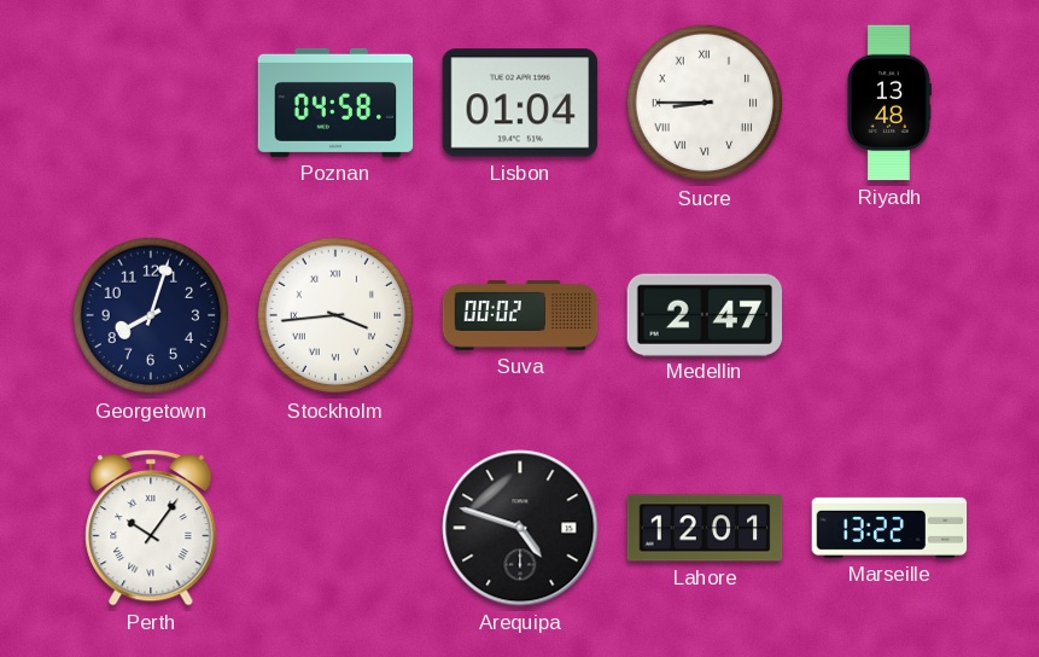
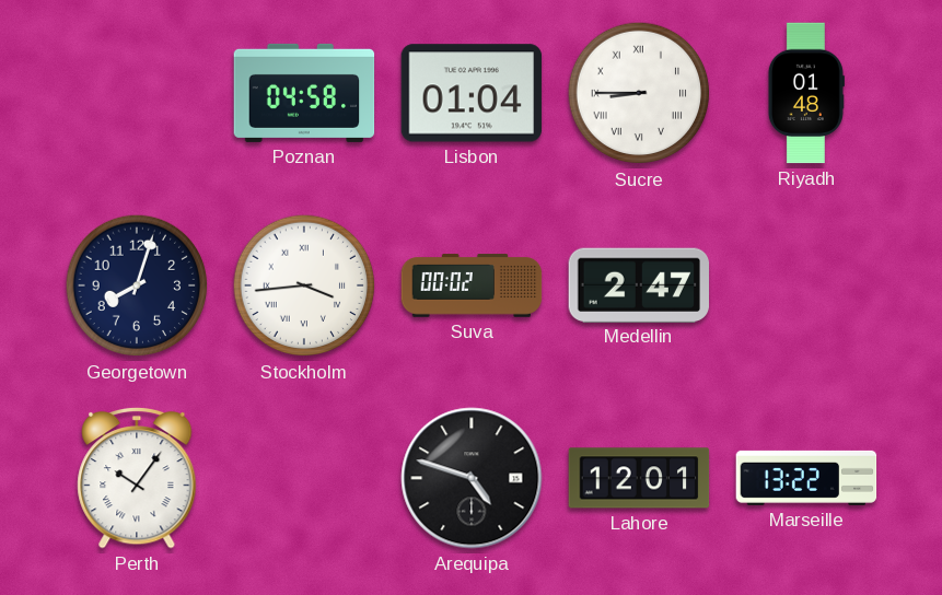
Riyadh: 13:48 -> 01:48 (805, 93)
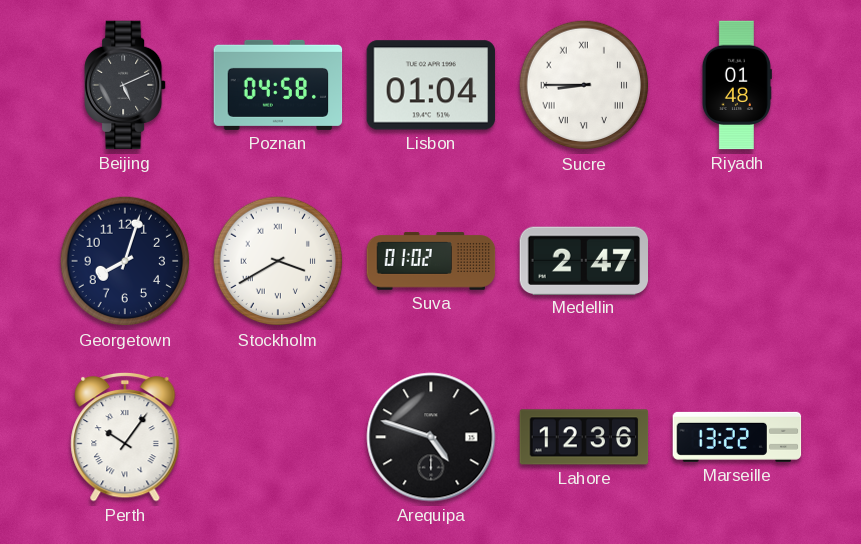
Beijing: none -> 5:11 (126, 85)
Stockholm: 3:44 -> 3:40 (278, 261)
Suva: 00:02 -> 01:02 (431, 261)
Lahore: 12:01 -> 12:36 (584, 437)
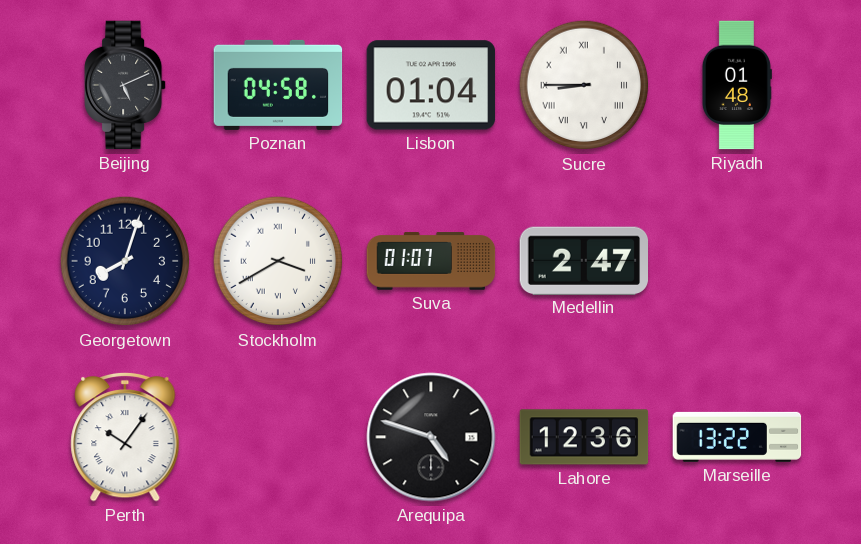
Suva: 01:02 -> 01:07 (431, 261)
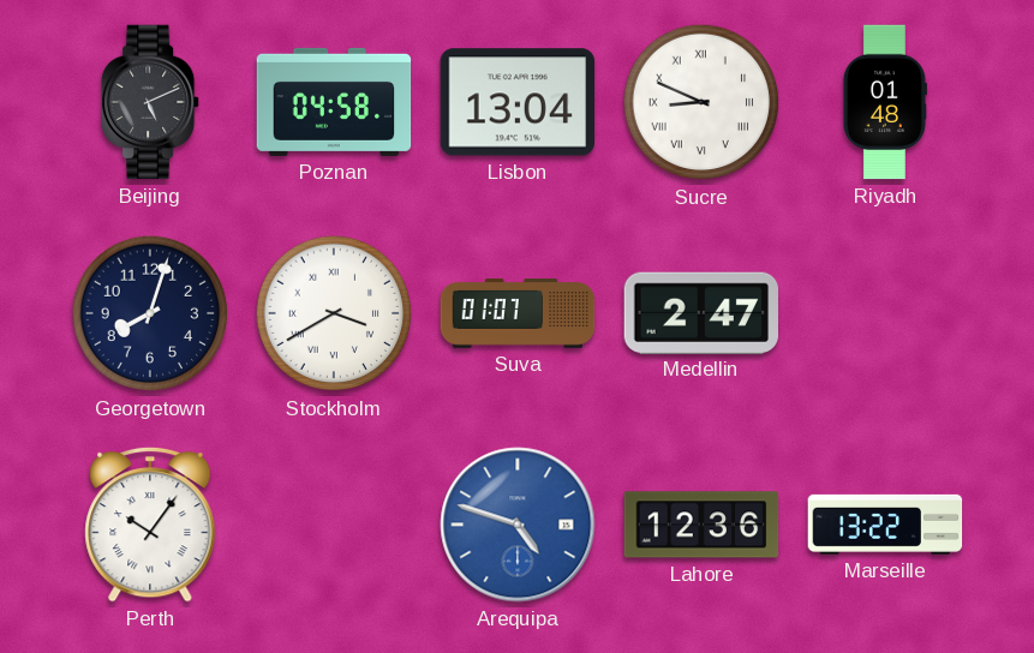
Lisbon: 01:04 -> 13:04 (518, 102)
Sucre: 8:45 -> 8:49 (701, 102)
Arequipa dial: black -> blue (518, 525)
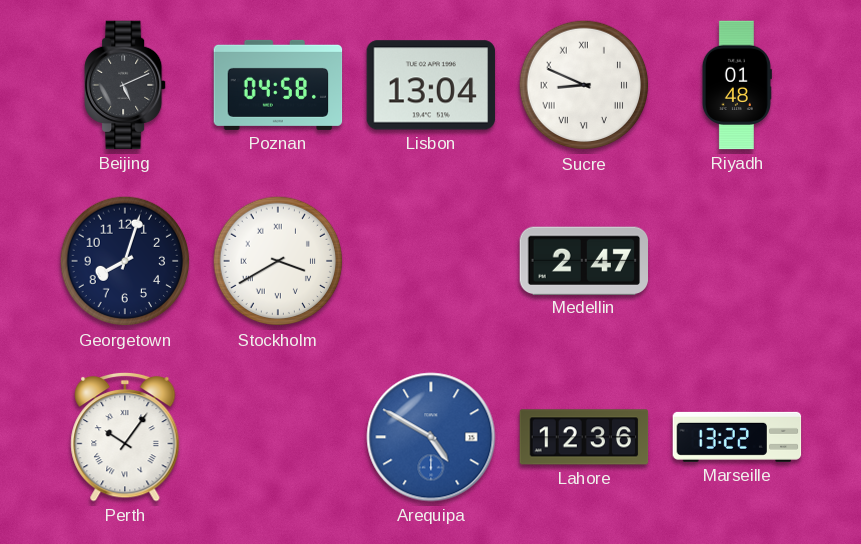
Suva: 01:07 -> none (518, 313)
Arequipa: 4:48 -> 4:50 (431, 437)
